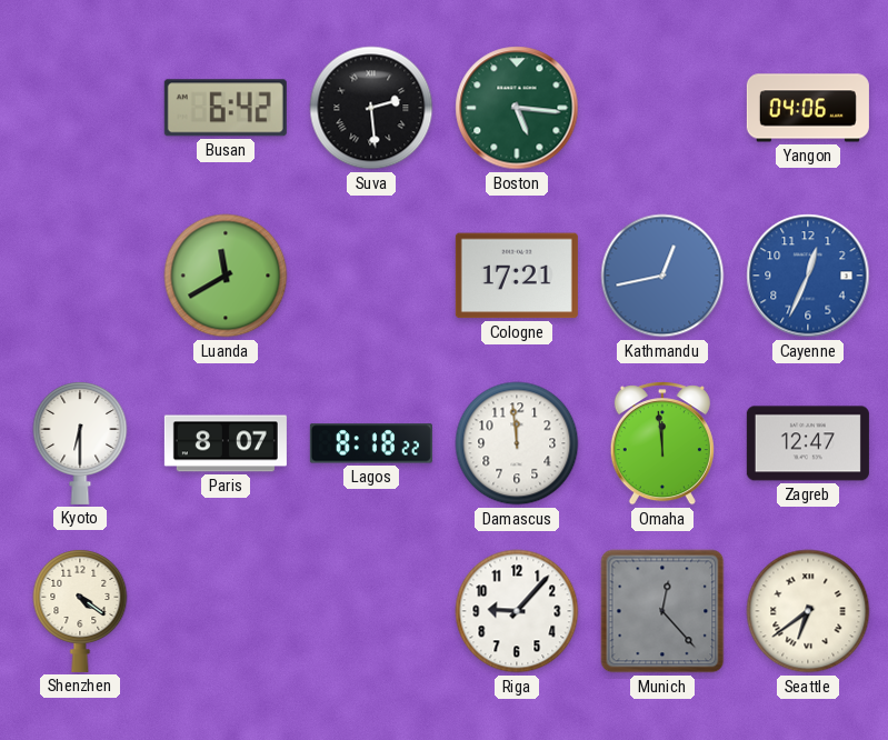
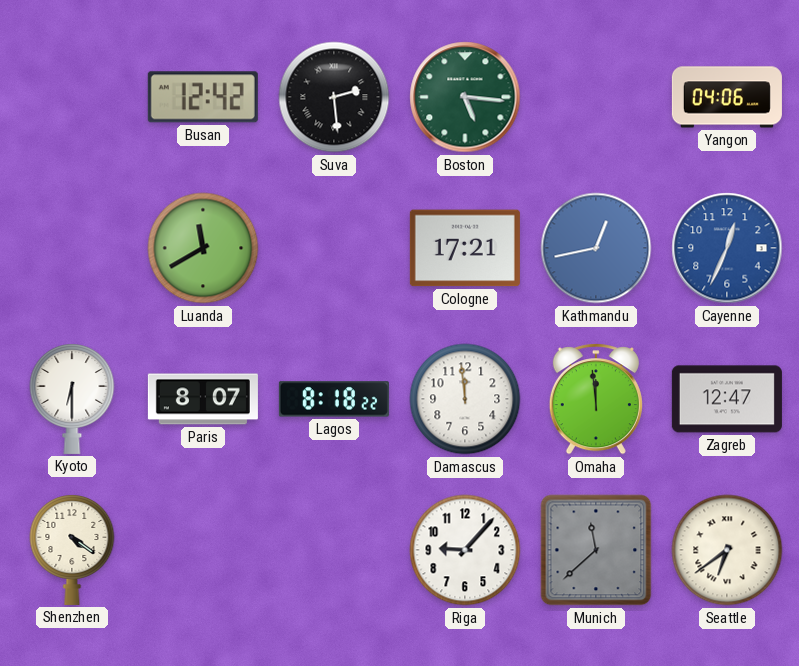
Busan: 6:42 -> 12:42 (203, 97)
Munich: 12:23 -> 11:38 (596, 550)
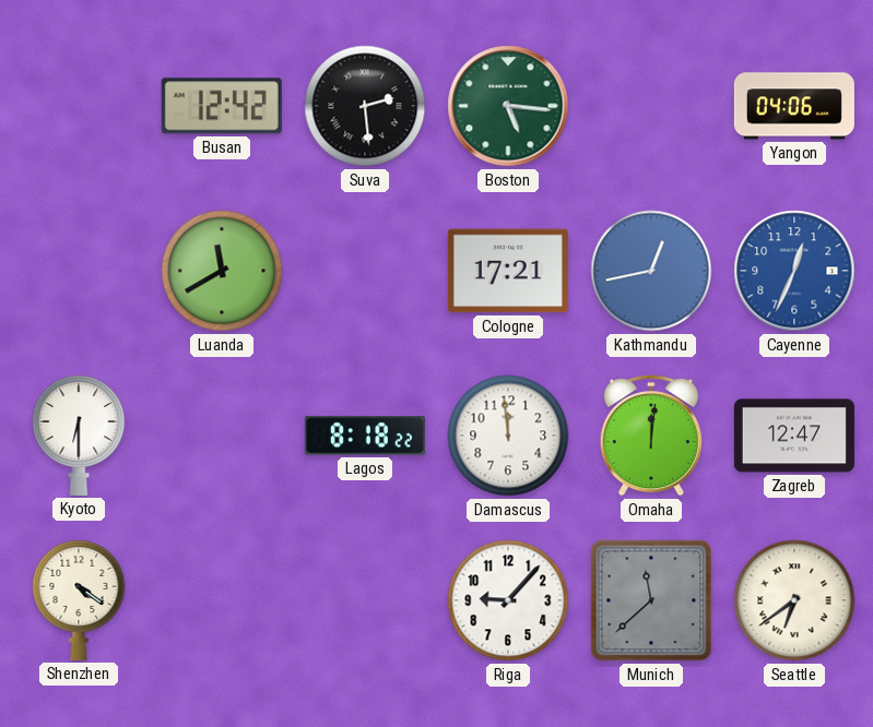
Paris: 8:07 -> none (203, 399)
Omaha: 11:59 -> 12:01 (651, 436)
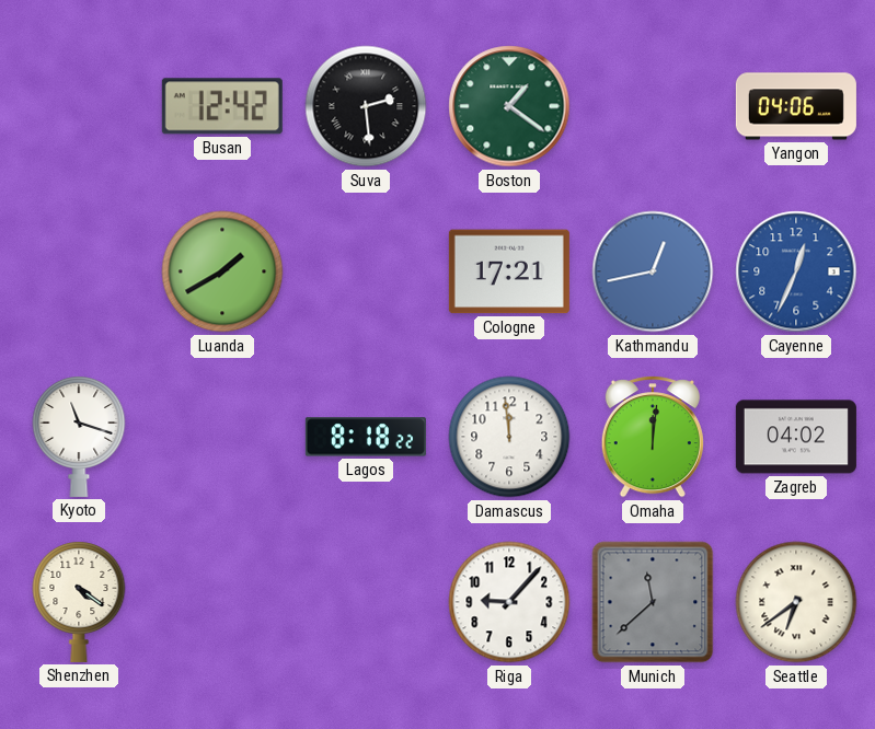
Boston: 5:16 -> 1:21 (509, 106)
Luanda: 11:40 -> 1:40 (222, 271)
Kyoto: 6:30 -> 11:18 (79, 437)
Zagreb: 12:47 -> 04:02 (796, 437)
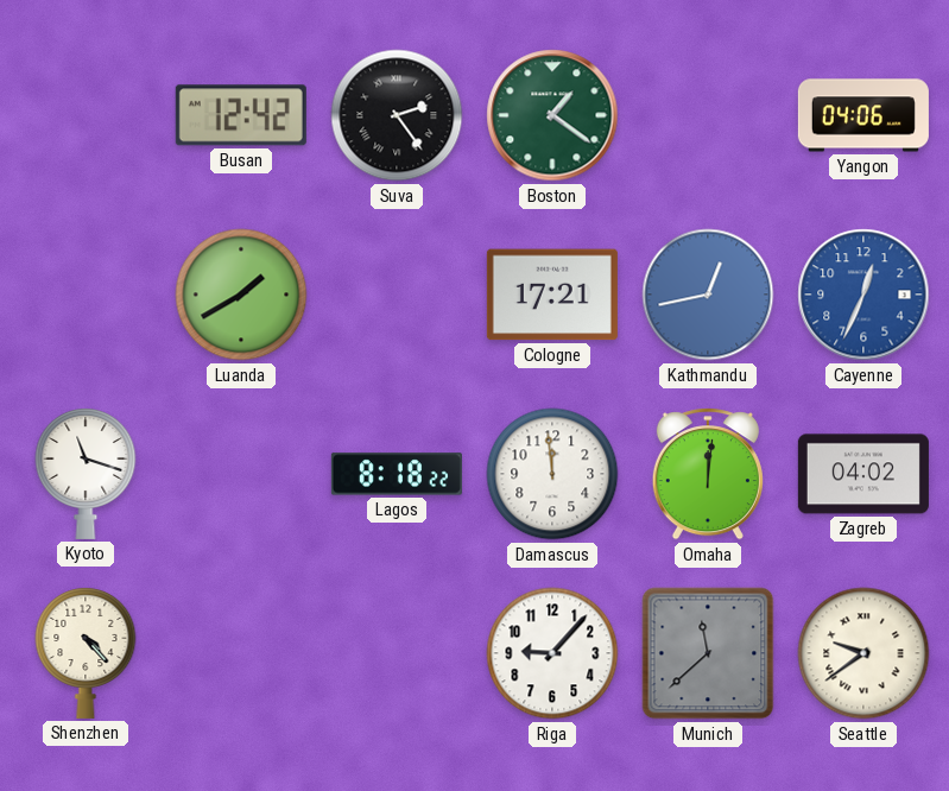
Suva: 2:29 -> 2:24 (397, 115)
Shenzhen: 4:21 -> 4:23 (86, 653)
Seattle: 6:39 -> 9:39 (863, 653)
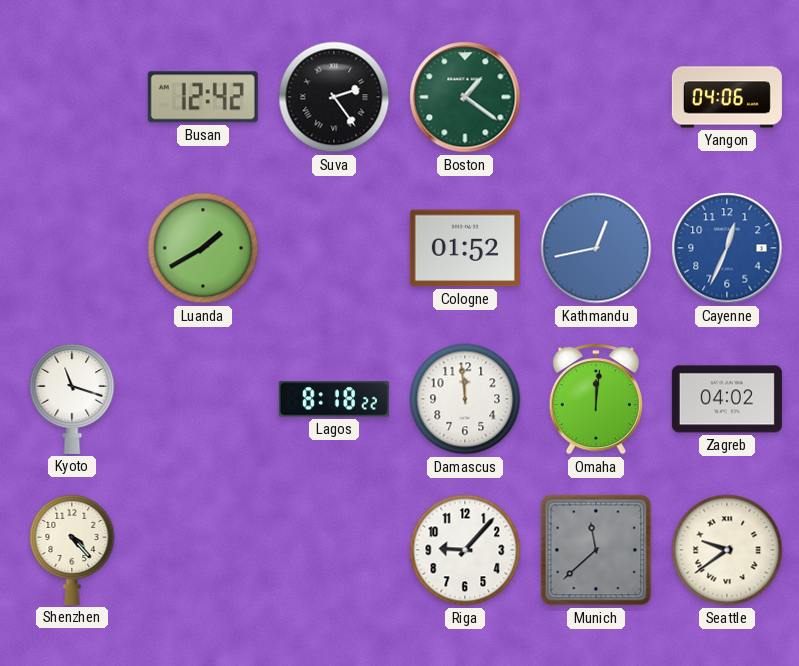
Cologne: 17:21 -> 01:52 (465, 248)
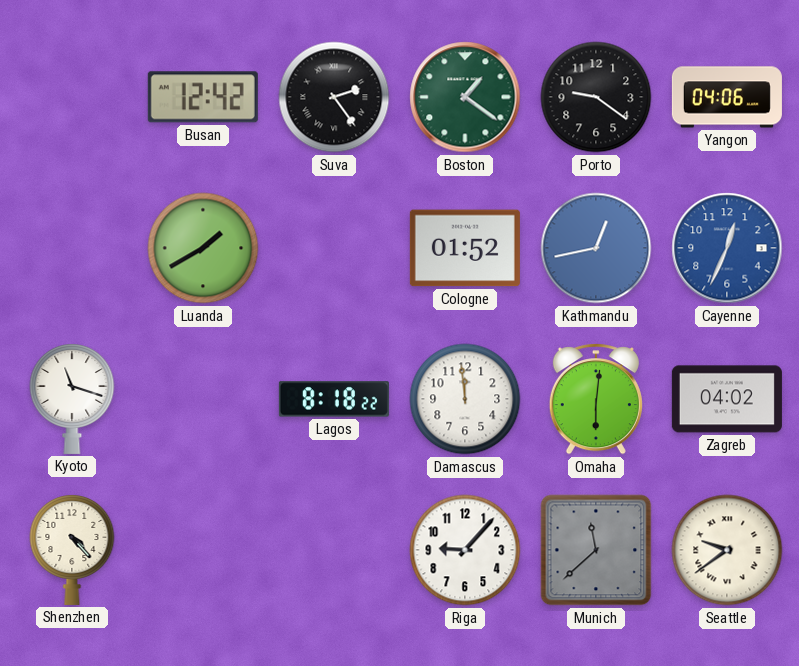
Porto: none -> 9:21 (596, 97)
Omaha: 12:01 -> 6:01 (596, 399)
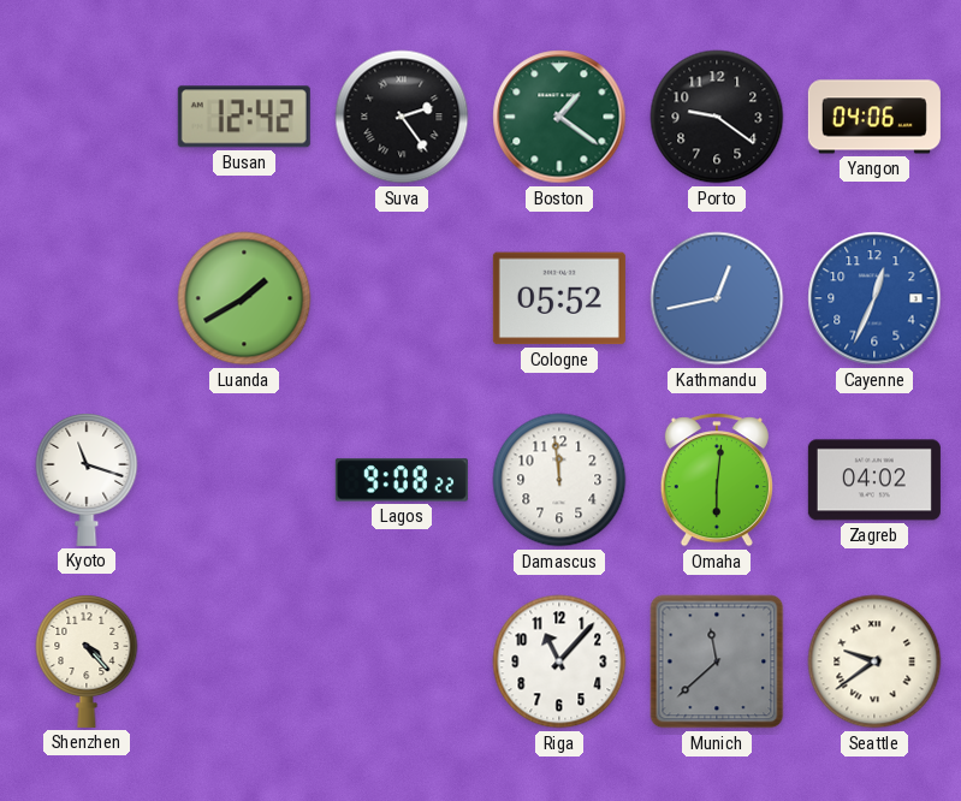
Cologne: 01:52 -> 05:52 (559, 298)
Lagos: 8:18 -> 9:08 (402, 480)
Riga: 9:07 -> 11:07 (559, 661)
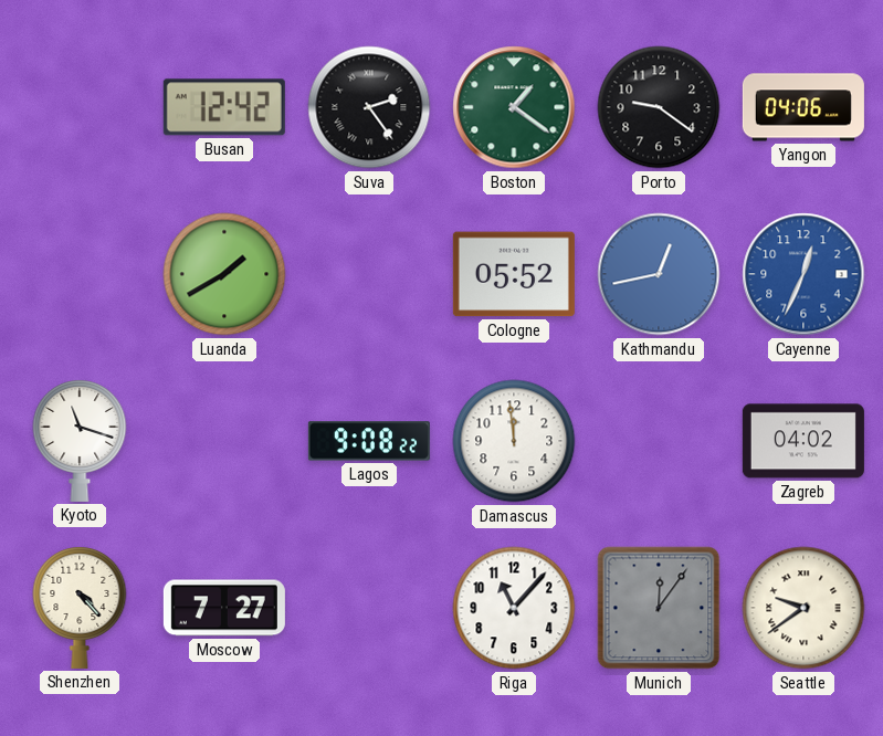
Omaha: 6:01 -> none (717, 480)
Moscow: none -> 7:27 (224, 608)
Munich: 11:38 -> 12:06 (659, 608)
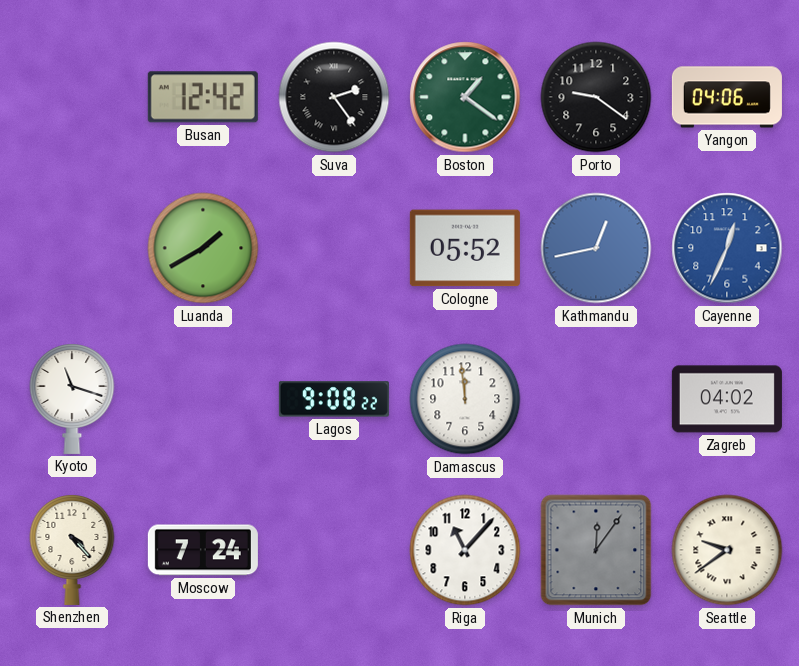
Moscow: 7:27 -> 7:24 (203, 550)
